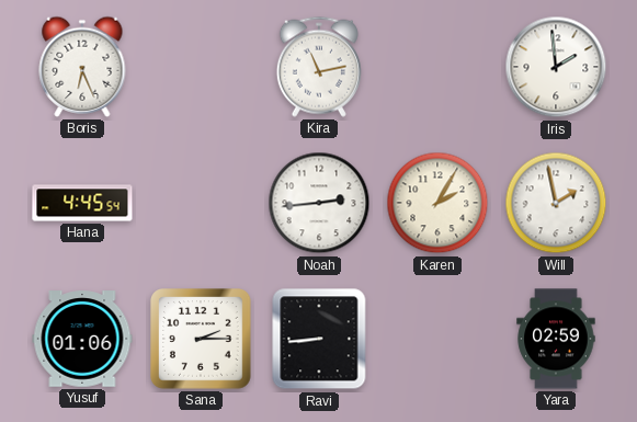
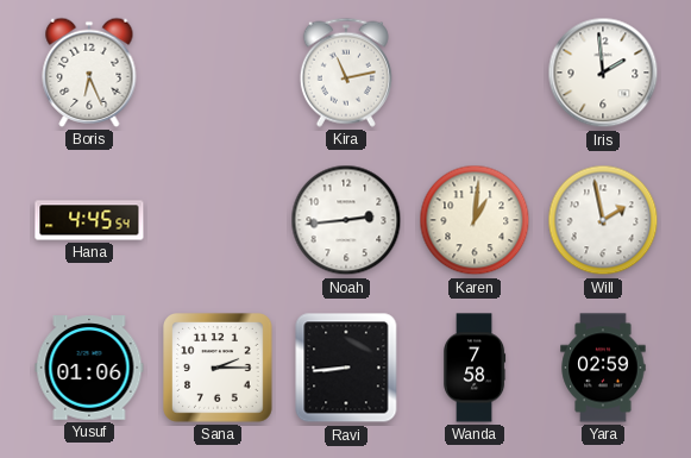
Karen: 2:05 -> 1:01 (475, 220)
Wanda: none -> 7:58 (475, 368)
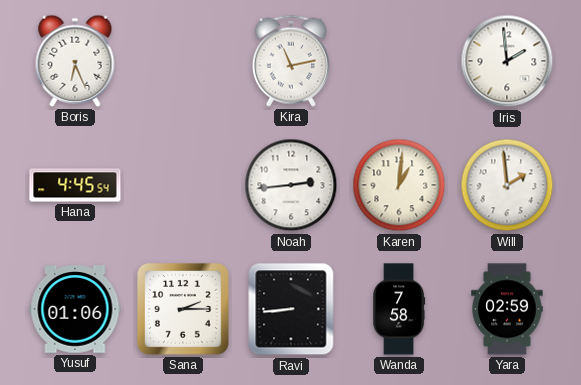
Will: 1:58 -> 1:59 (507, 185)
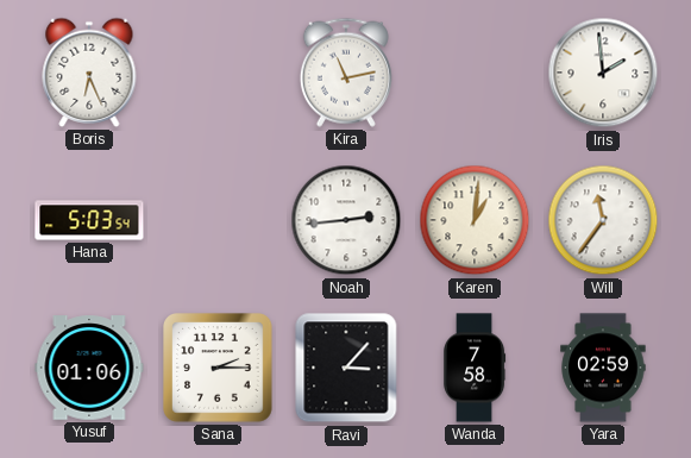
Hana: 4:45 -> 5:03 (89, 220)
Will: 1:59 -> 11:36 (603, 220)
Ravi: 8:44 -> 3:07 (346, 368)
